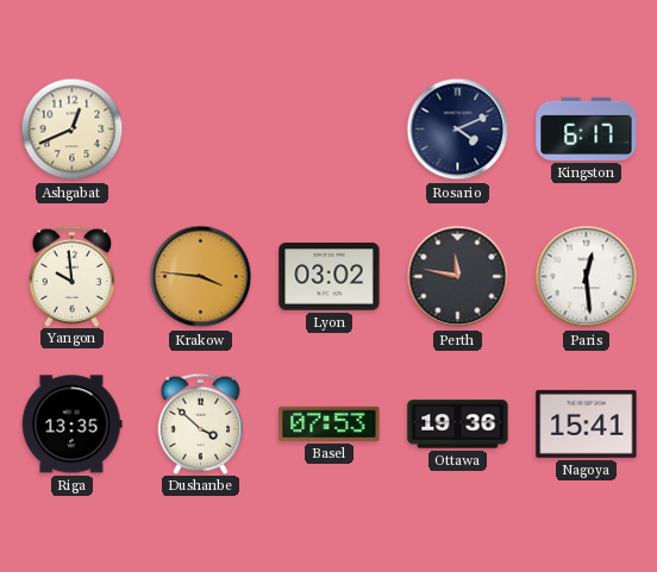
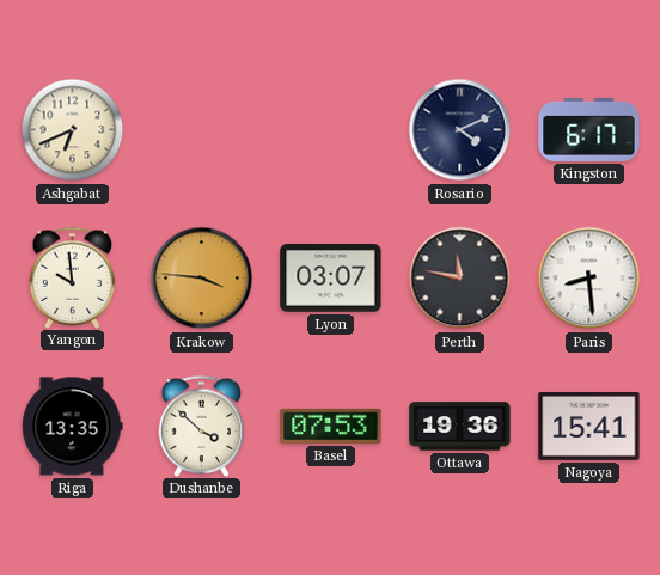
Ashgabat: 12:41 -> 6:41 (73, 130)
Lyon: 03:02 -> 03:07 (331, 279)
Paris: 12:29 -> 8:29 (589, 279)
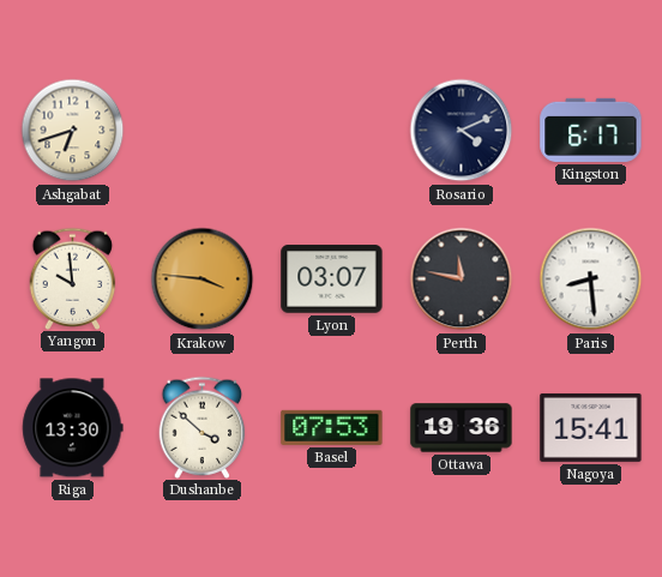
Ashgabat: 6:41 -> 6:42 (73, 131)
Riga: 13:35 -> 13:30 (73, 428)
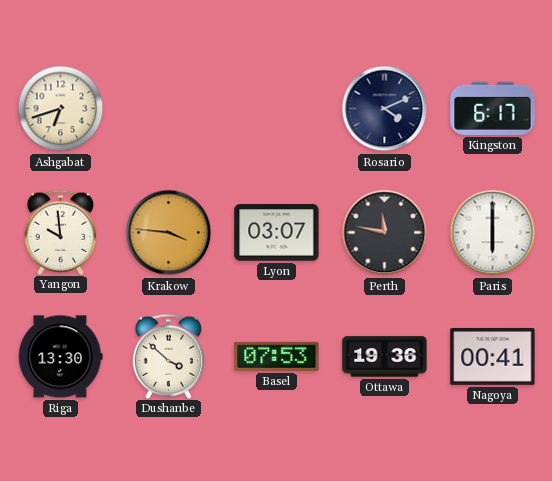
Paris: 8:29 -> 6:00 (493, 233)
Nagoya: 15:41 -> 00:41 (493, 356)
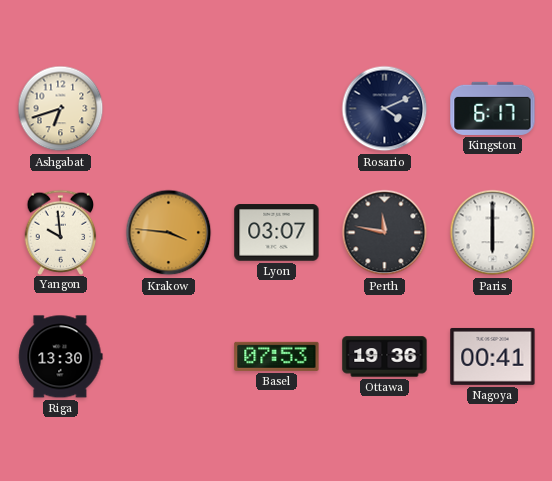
Dushanbe: 3:52 -> none (169, 356)
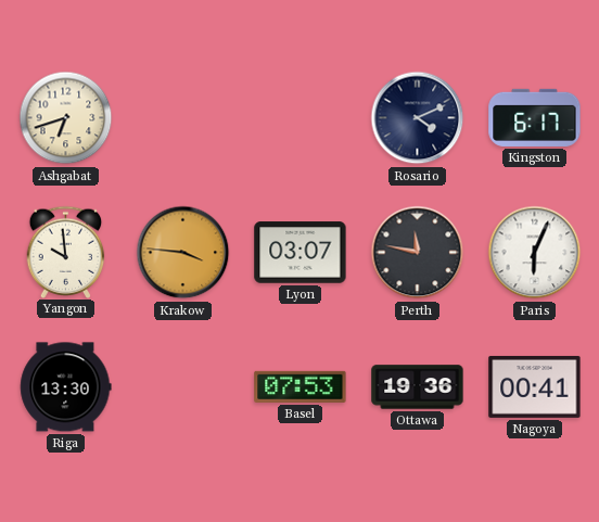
Paris: 6:00 -> 6:04 (535, 253)
